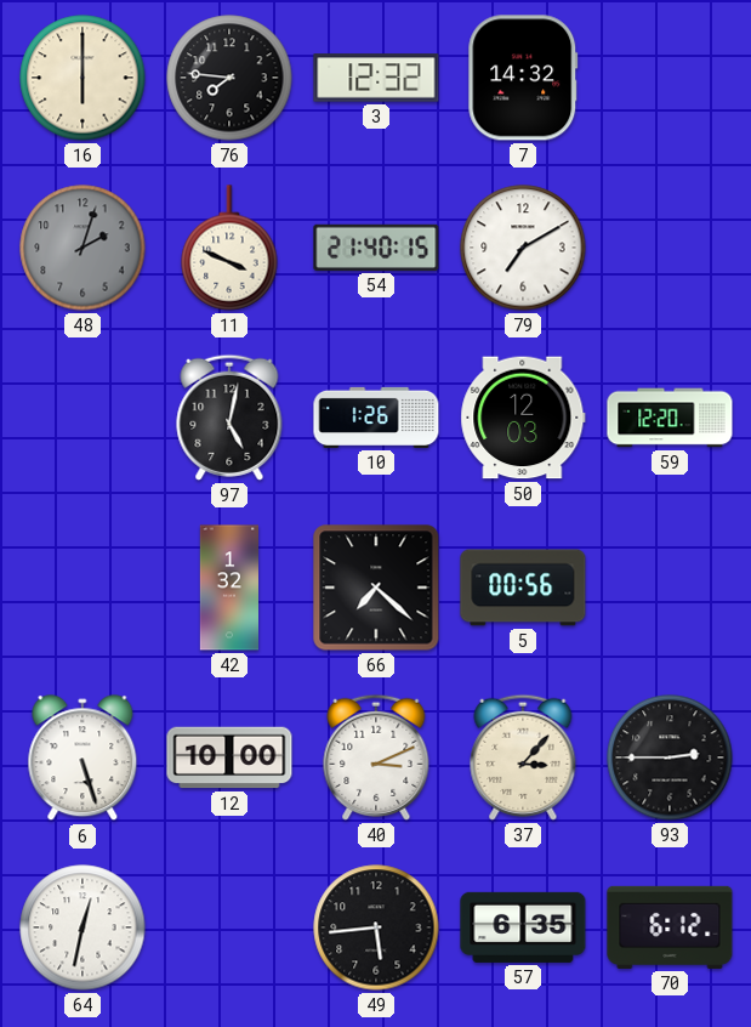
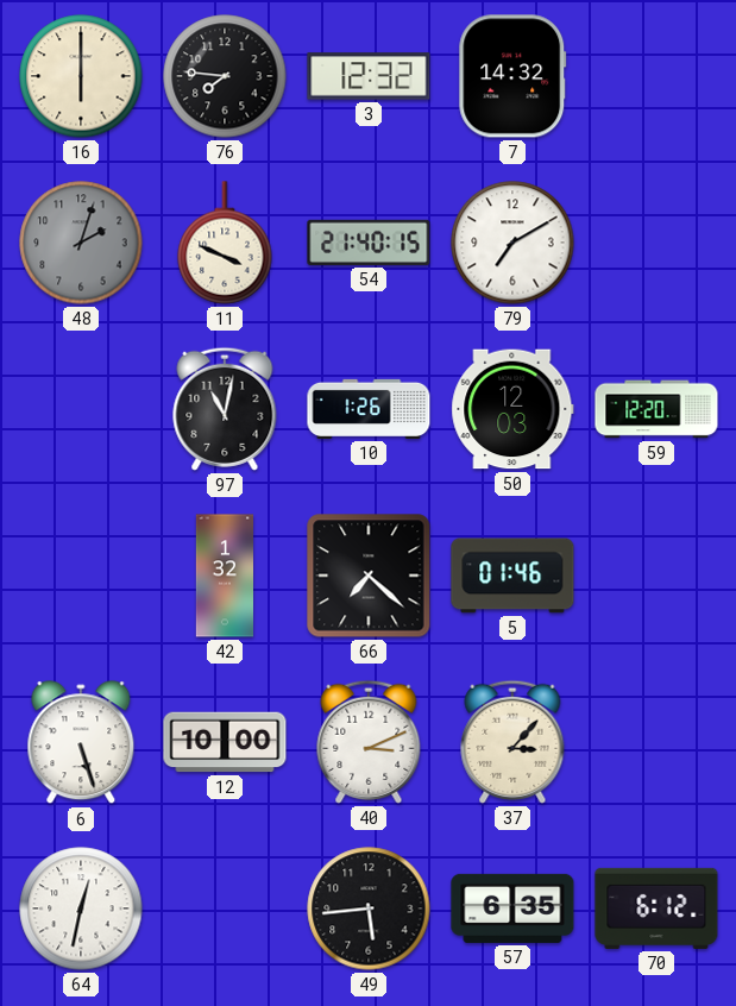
97: 5:02 -> 11:02 (225, 409)
5: 00:56 -> 01:46 (512, 576)
93: 2:45 -> none (670, 758)
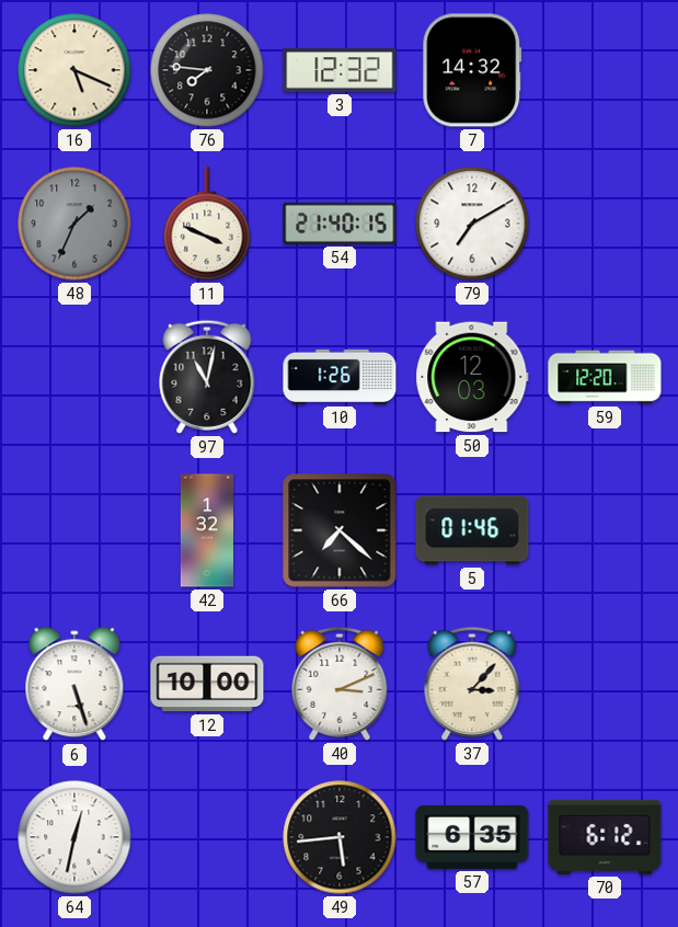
16: 6:00 -> 5:19 (74, 70)
48: 2:03 -> 1:34 (74, 224)
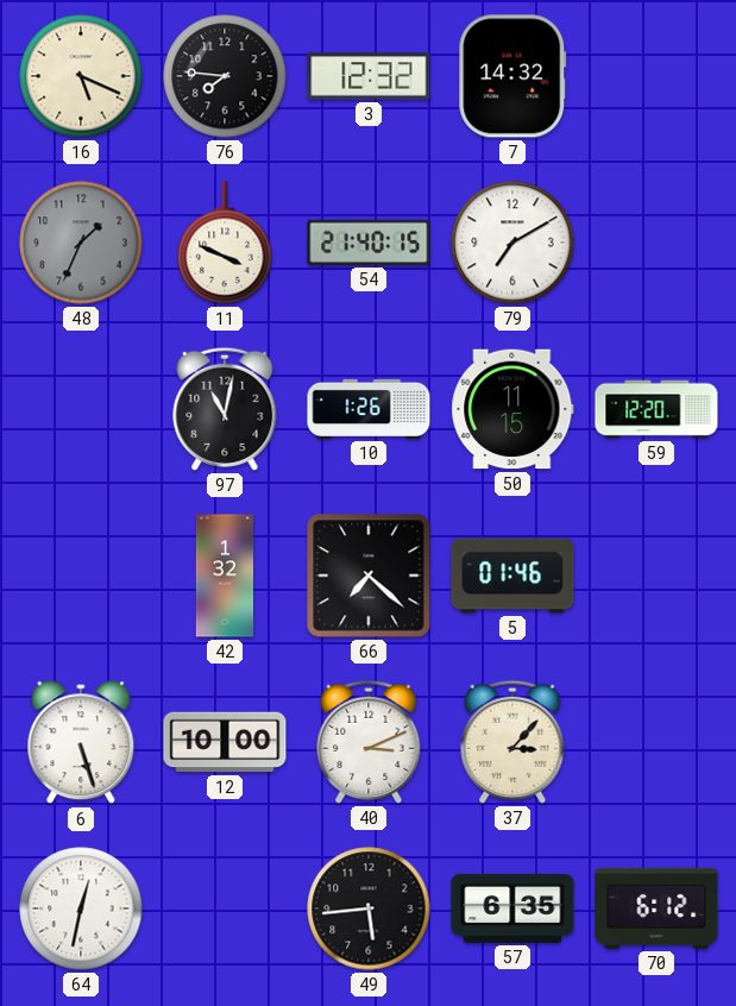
50: 12:03 -> 11:15 (512, 409)
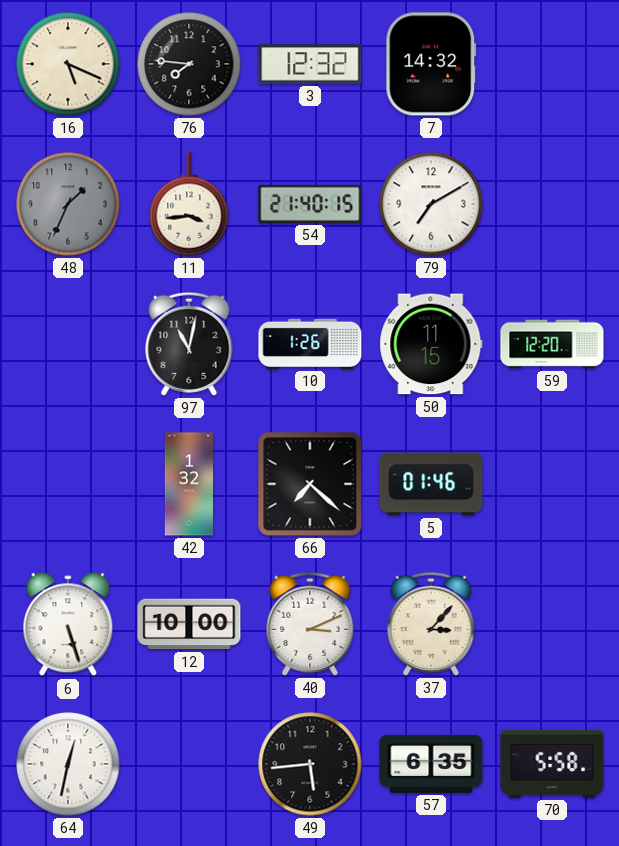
11: 3:49 -> 3:44 (189, 204)
70: 6:12 -> 5:58 (552, 764)
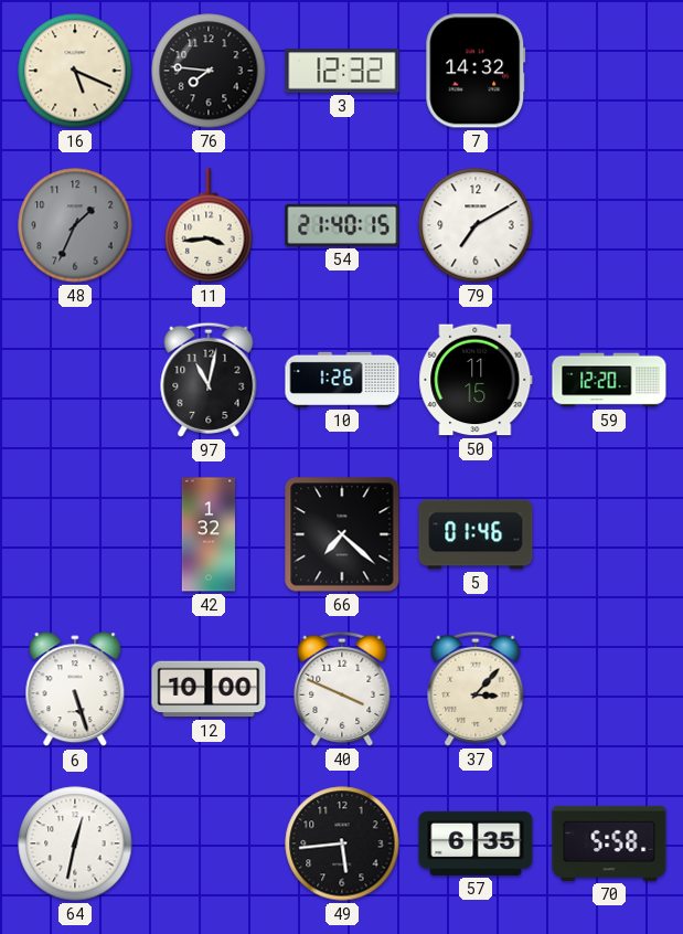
40: 3:11 -> 3:49 (342, 689)
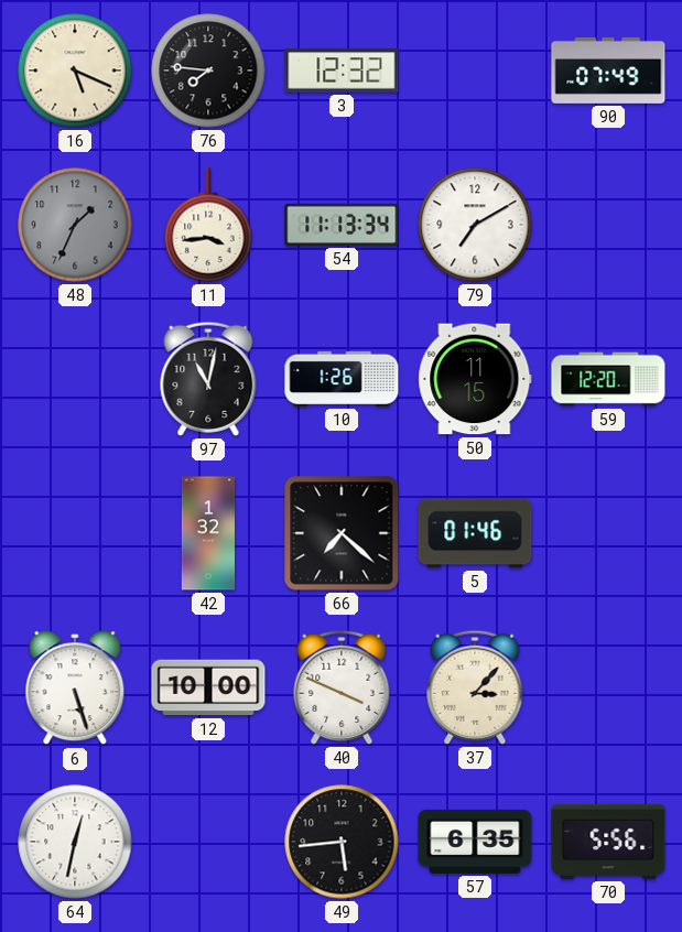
7: 14:32 -> none (476, 71)
90: none -> 07:49 (608, 71)
54: 21:40 -> 11:13 (342, 225)
70: 5:58 -> 5:56 (608, 842)
